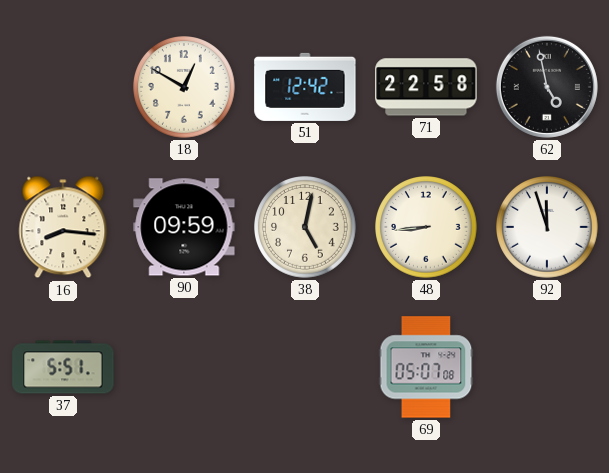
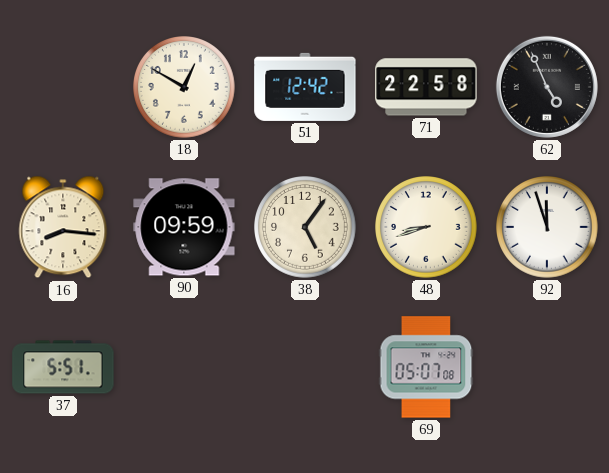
62: 4:58 -> 4:56 (547, 87)
38: 5:02 -> 5:06 (306, 228)
48: 8:44 -> 8:42 (427, 228)
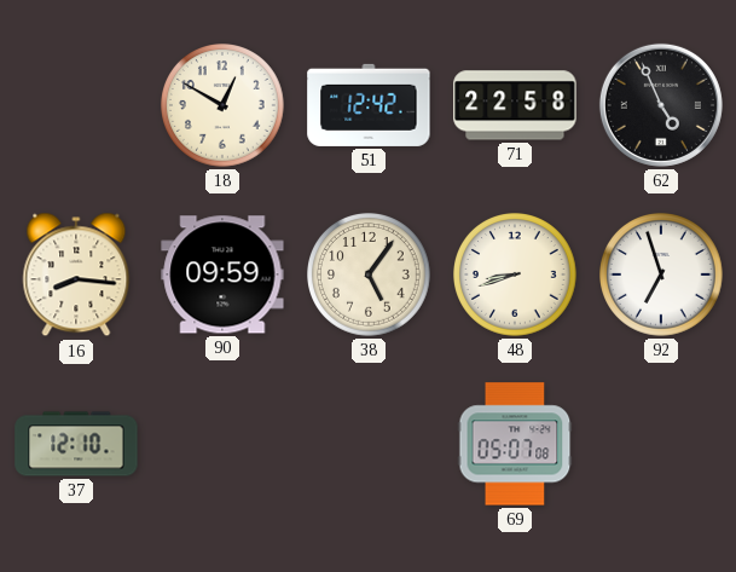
92: 11:57 -> 6:57 (662, 276)
37: 5:51 -> 12:10 (76, 444)
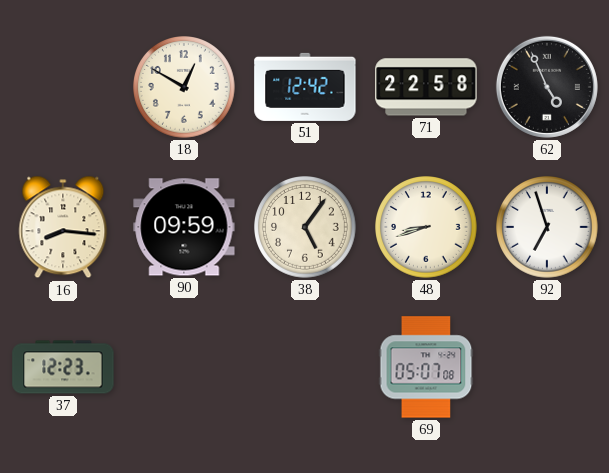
37: 12:10 -> 12:23 (63, 367)
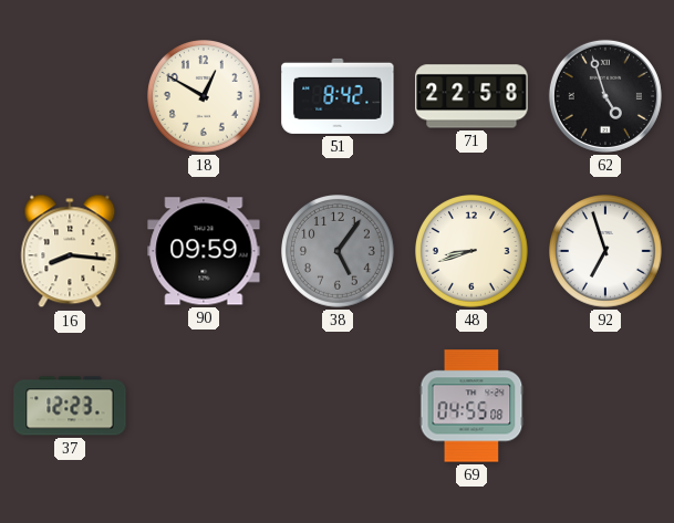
51: 12:42 -> 8:42 (338, 96)
62: 4:56 -> 4:57 (605, 96)
38 dial: cream -> grey (339, 252)
69: 05:07 -> 04:55 (471, 406)
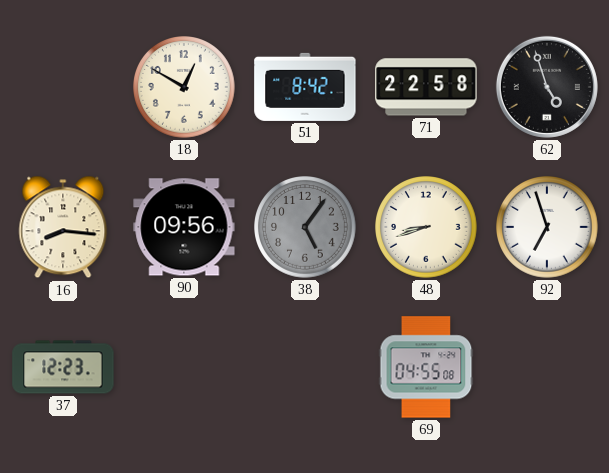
90: 09:59 -> 09:56 (184, 227)
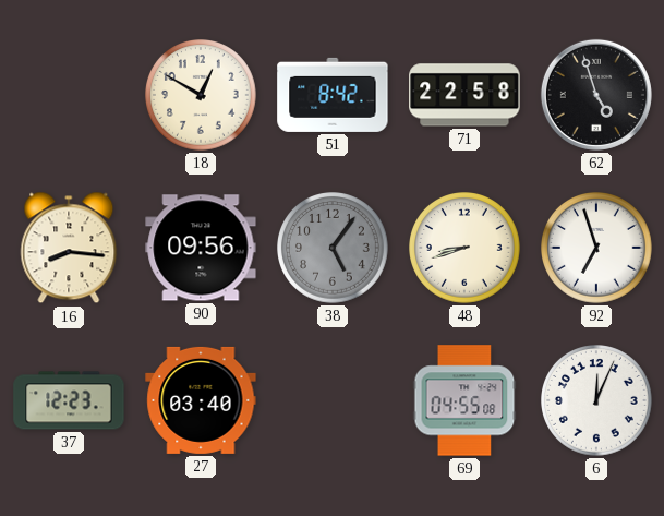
27: none -> 03:40 (201, 400)
6: none -> 12:04 (597, 401)
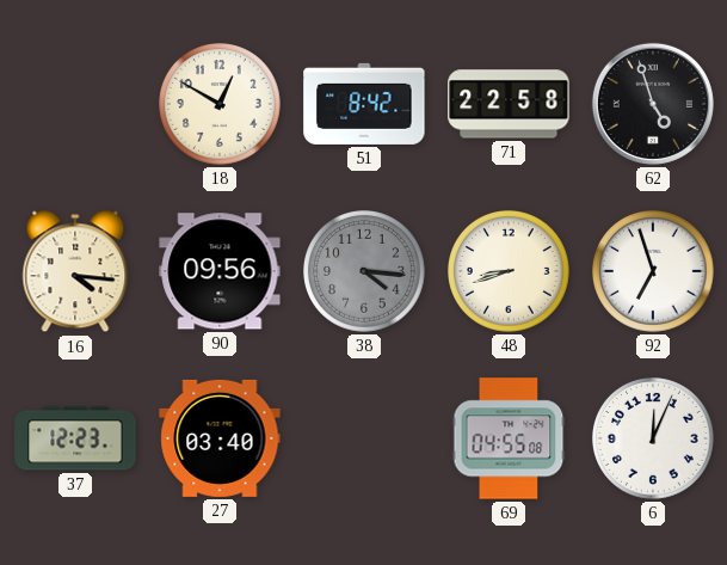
16: 8:16 -> 4:16 (75, 271)
38: 5:06 -> 4:16 (365, 272)
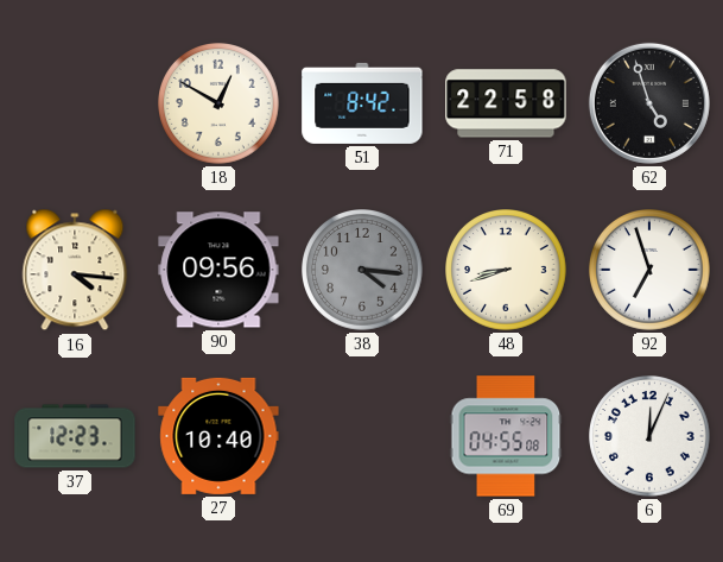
27: 03:40 -> 10:40 (218, 436)
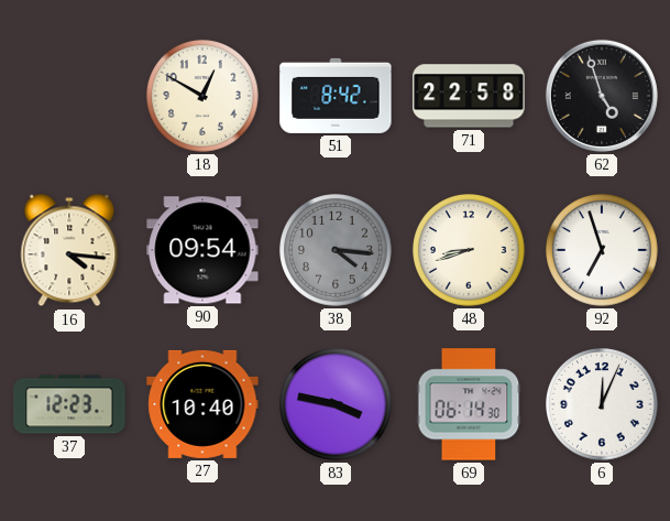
90: 09:56 -> 09:54 (202, 250)
83: none -> 3:47 (337, 405)
69: 04:55 -> 06:14 (469, 404)
